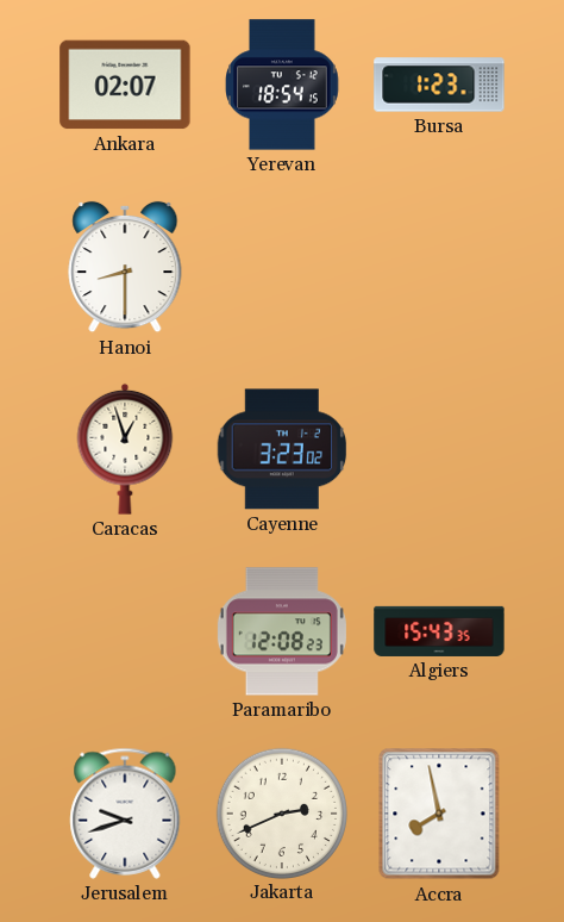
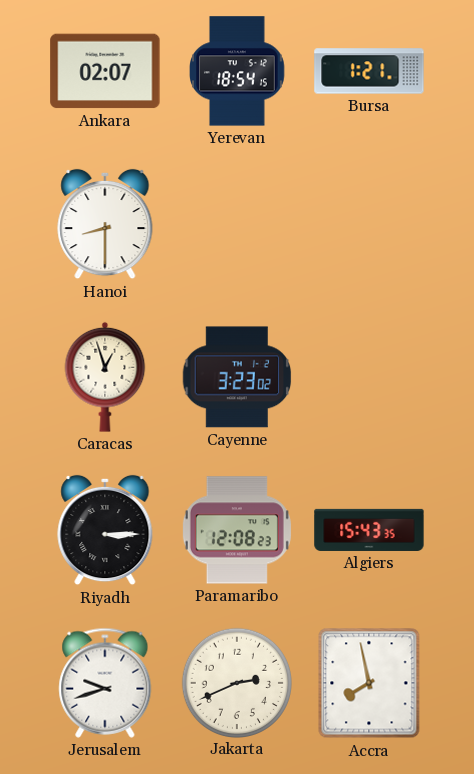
Bursa: 1:23 -> 1:21 (369, 71)
Riyadh: none -> 3:15 (105, 530)
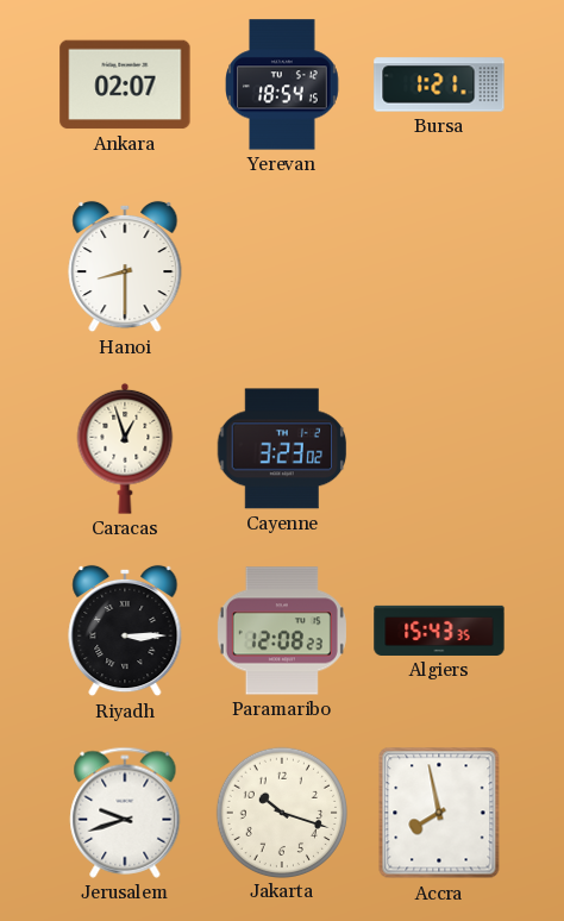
Jakarta: 2:41 -> 10:18 (281, 812)
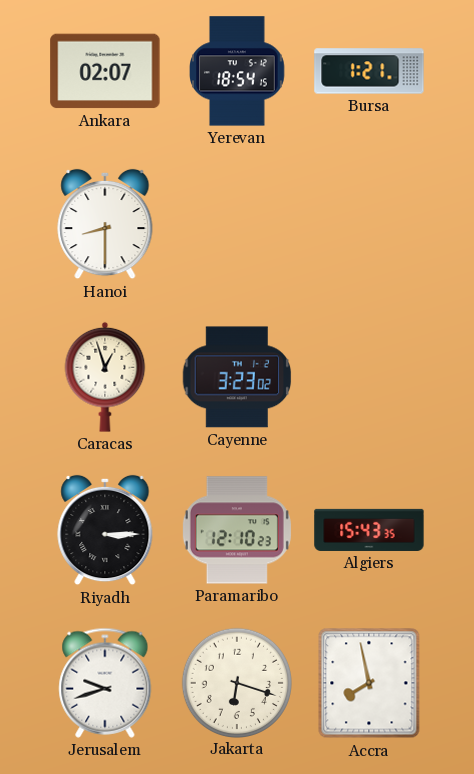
Paramaribo: 12:08 -> 12:10 (237, 530)
Jakarta: 10:18 -> 6:18 (236, 682)
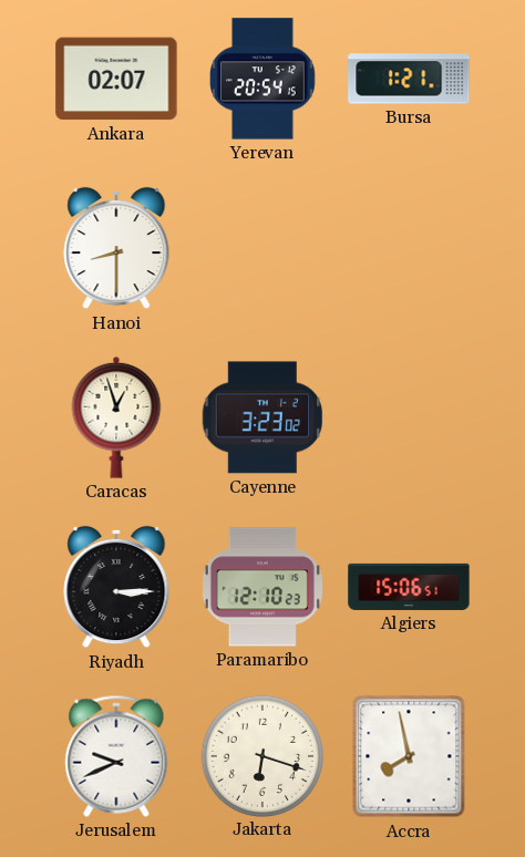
Yerevan: 18:54 -> 20:54 (262, 79)
Algiers: 15:43 -> 15:06 (409, 587)
Jerusalem: 9:42 -> 9:41 (116, 756)
